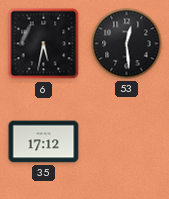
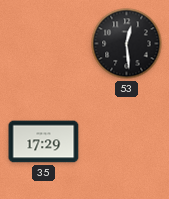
6: 5:32 -> none (44, 44)
35: 17:12 -> 17:29 (44, 142)
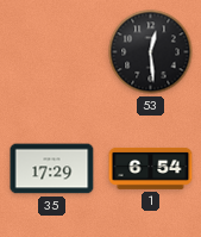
1: none -> 6:54 (151, 169)
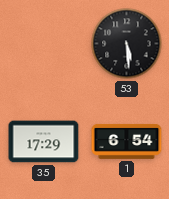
53: 12:29 -> 5:29 (127, 44)
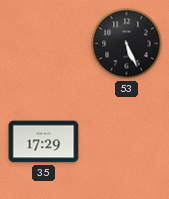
53: 5:29 -> 5:26 (127, 44)
1: 6:54 -> none (127, 142)
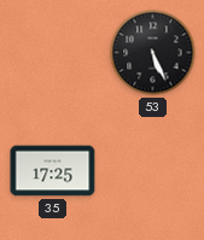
35: 17:29 -> 17:25 (53, 171)
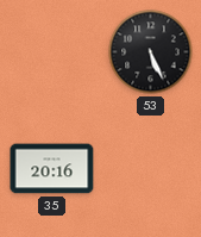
35: 17:25 -> 20:16 (52, 169)
